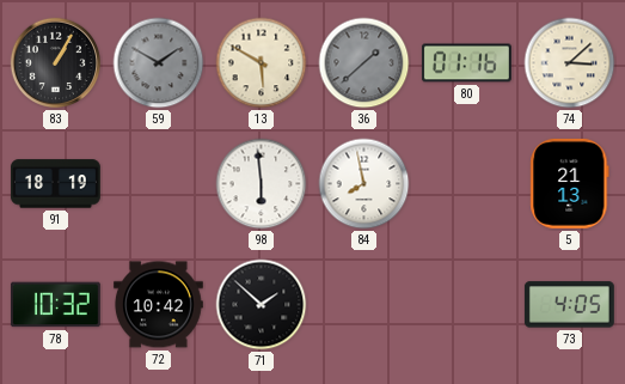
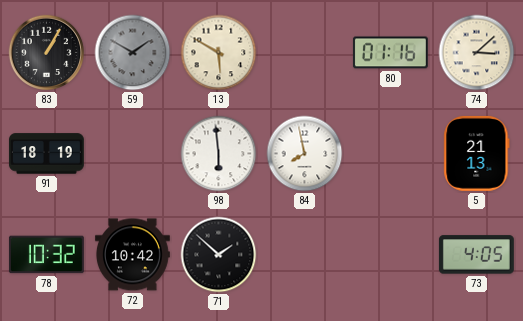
36: 1:38 -> none (364, 63)
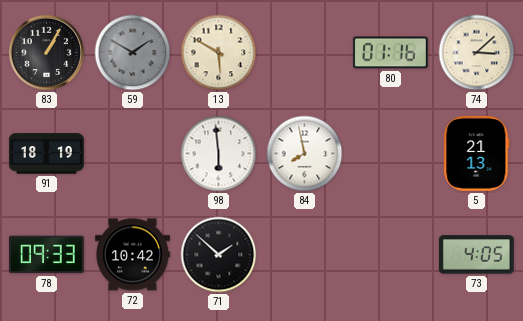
78: 10:32 -> 09:33 (46, 255)
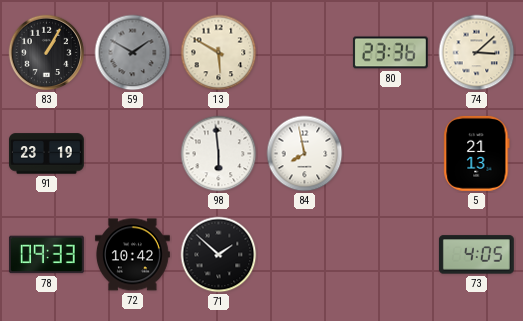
80: 01:16 -> 23:36 (390, 53)
91: 18:19 -> 23:19 (47, 154)
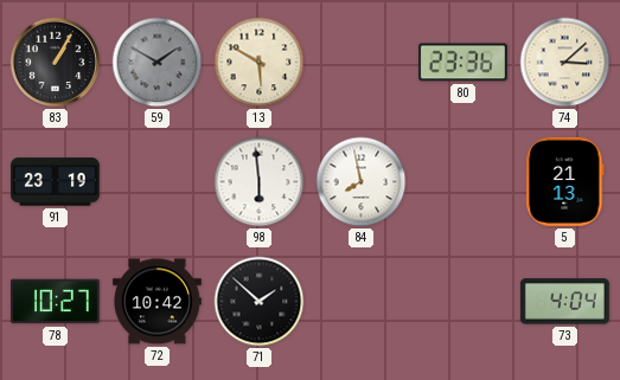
78: 09:33 -> 10:27 (55, 302)
73: 4:05 -> 4:04 (564, 302)
